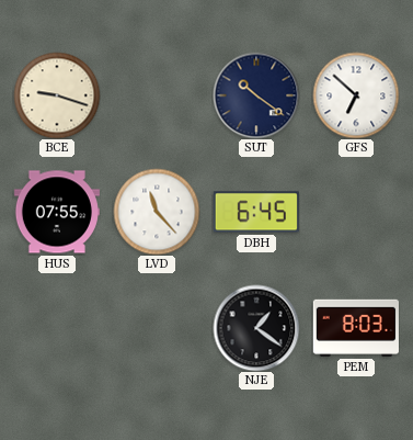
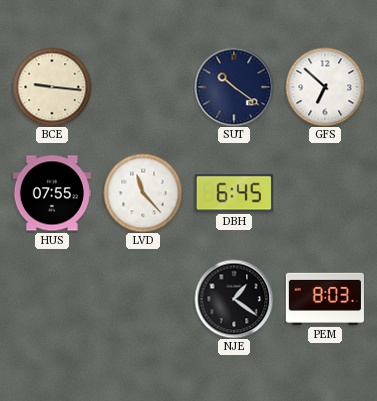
BCE: 9:18 -> 9:16 (52, 87)
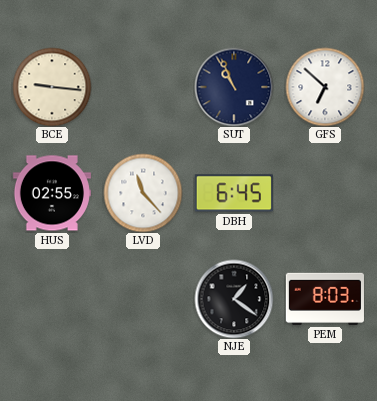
SUT: 10:21 -> 10:56 (234, 87)
HUS: 07:55 -> 02:55 (52, 193)
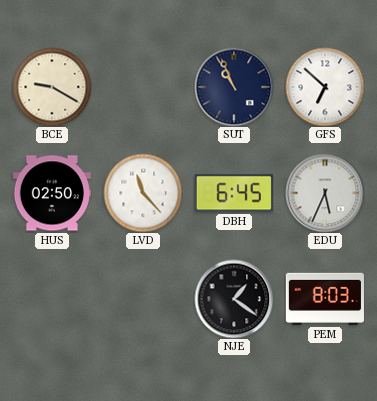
BCE: 9:16 -> 9:20 (52, 87)
HUS: 02:55 -> 02:50 (52, 193)
EDU: none -> 5:34 (325, 193)
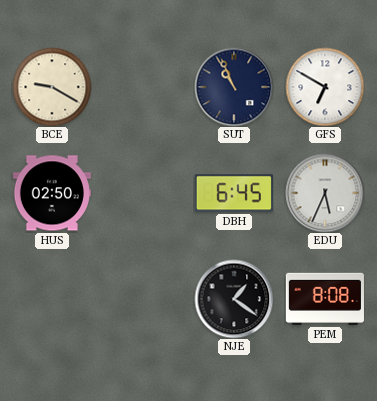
GFS: 6:52 -> 6:50 (325, 87)
LVD: 11:23 -> none (143, 193)
PEM: 8:03 -> 8:08 (325, 299)
